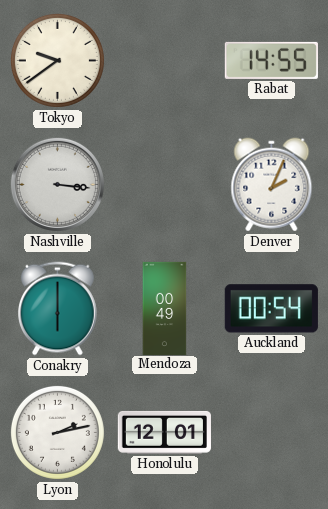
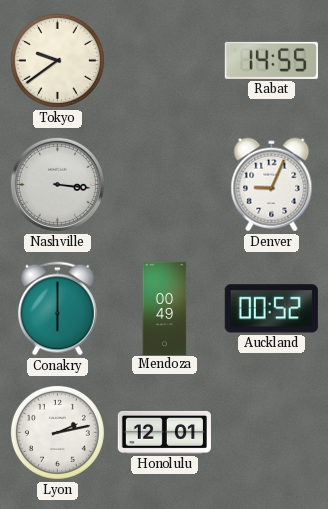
Denver: 2:04 -> 9:04 (272, 185)
Auckland: 00:54 -> 00:52 (271, 309)
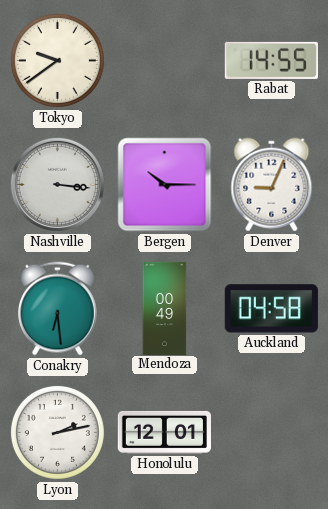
Bergen: none -> 10:15 (165, 185)
Conakry: 6:00 -> 6:29 (58, 309)
Auckland: 00:52 -> 04:58 (271, 309)
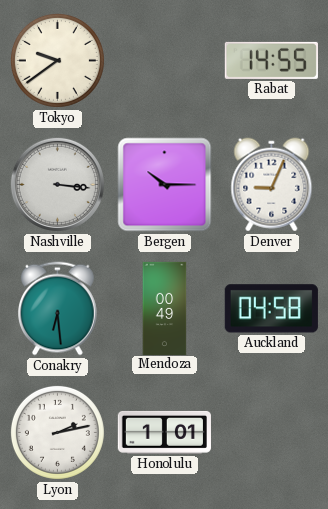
Honolulu: 12:01 -> 1:01 (164, 432)
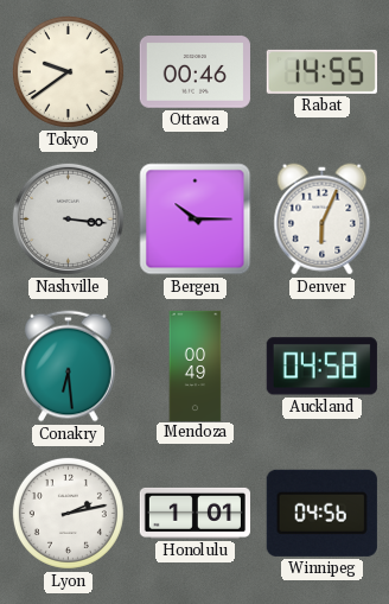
Ottawa: none -> 00:46 (194, 72)
Denver: 9:04 -> 6:04 (323, 220)
Winnipeg: none -> 04:56 (321, 513)
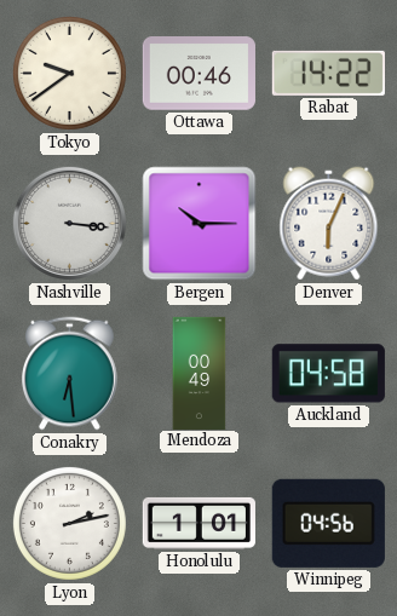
Rabat: 14:55 -> 14:22 (328, 73)
